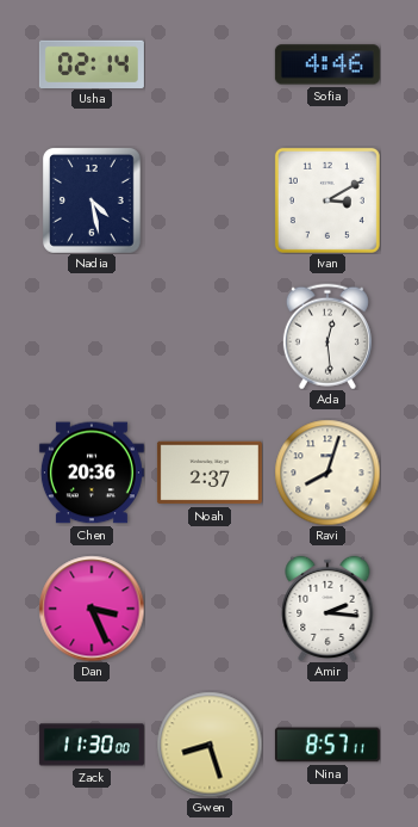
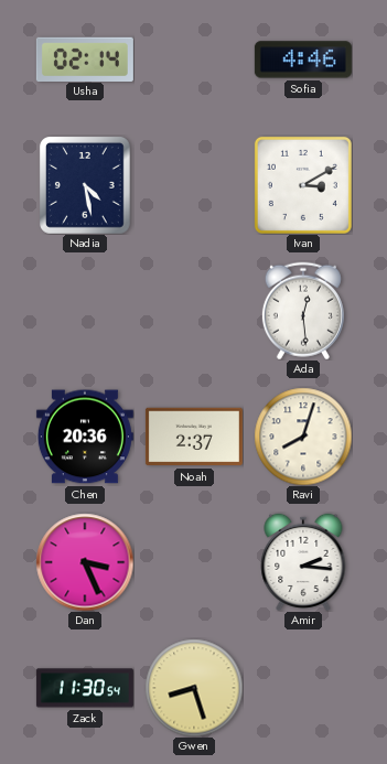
Zack: 11:30:00 -> 11:30:54 (85, 688)
Nina: 8:57 -> none (327, 745)
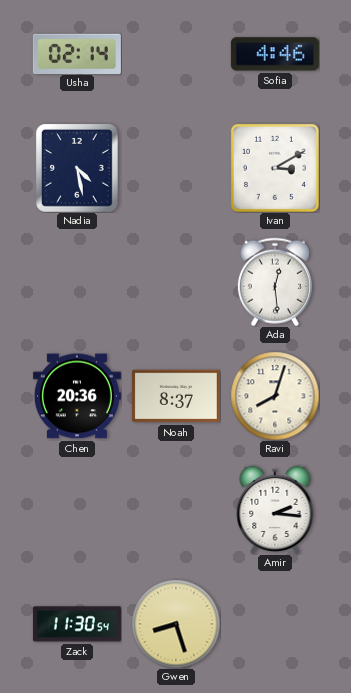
Noah: 2:37 -> 8:37 (176, 396)
Dan: 3:26 -> none (85, 562)
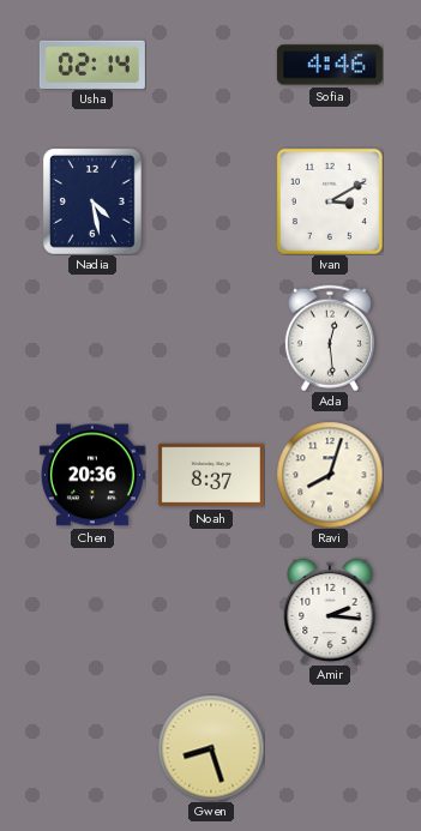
Zack: 11:30 -> none (77, 624)
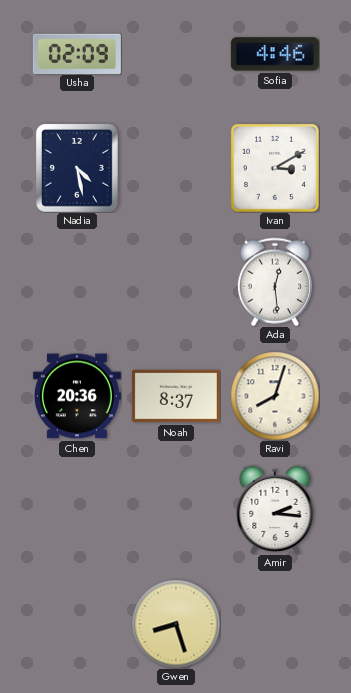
Usha: 02:14 -> 02:09 (77, 53)
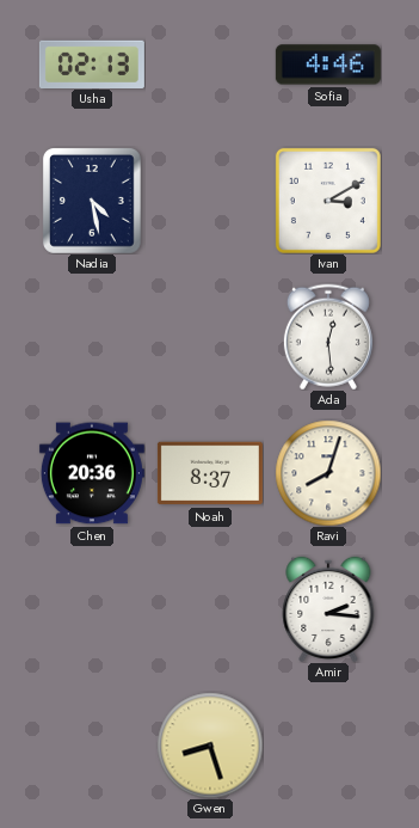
Usha: 02:09 -> 02:13 (92, 63)
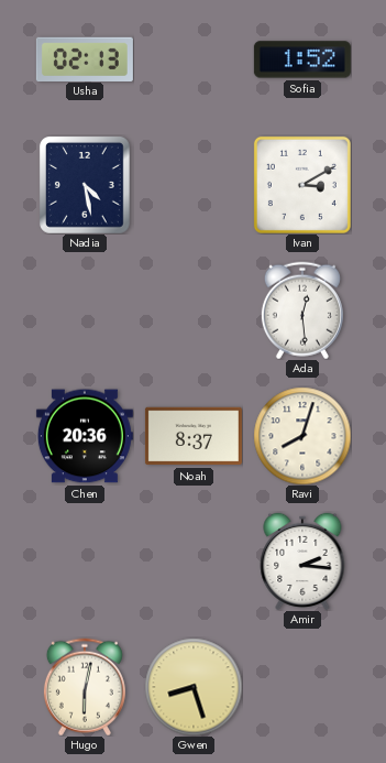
Sofia: 4:46 -> 1:52 (302, 59)
Hugo: none -> 6:02 (85, 687)
